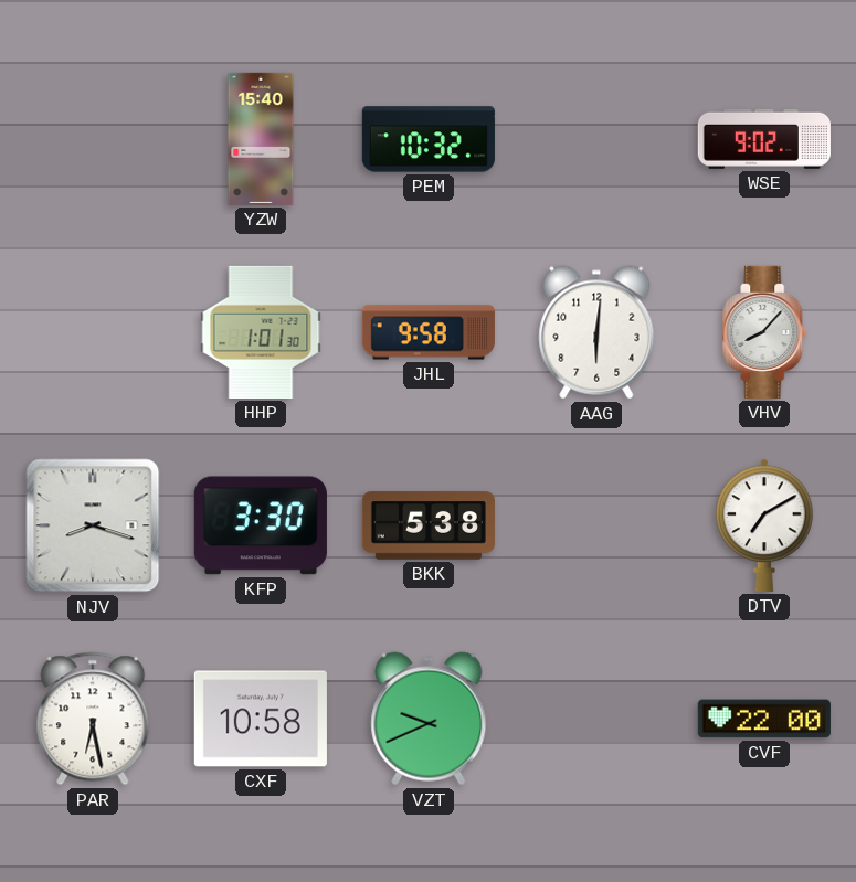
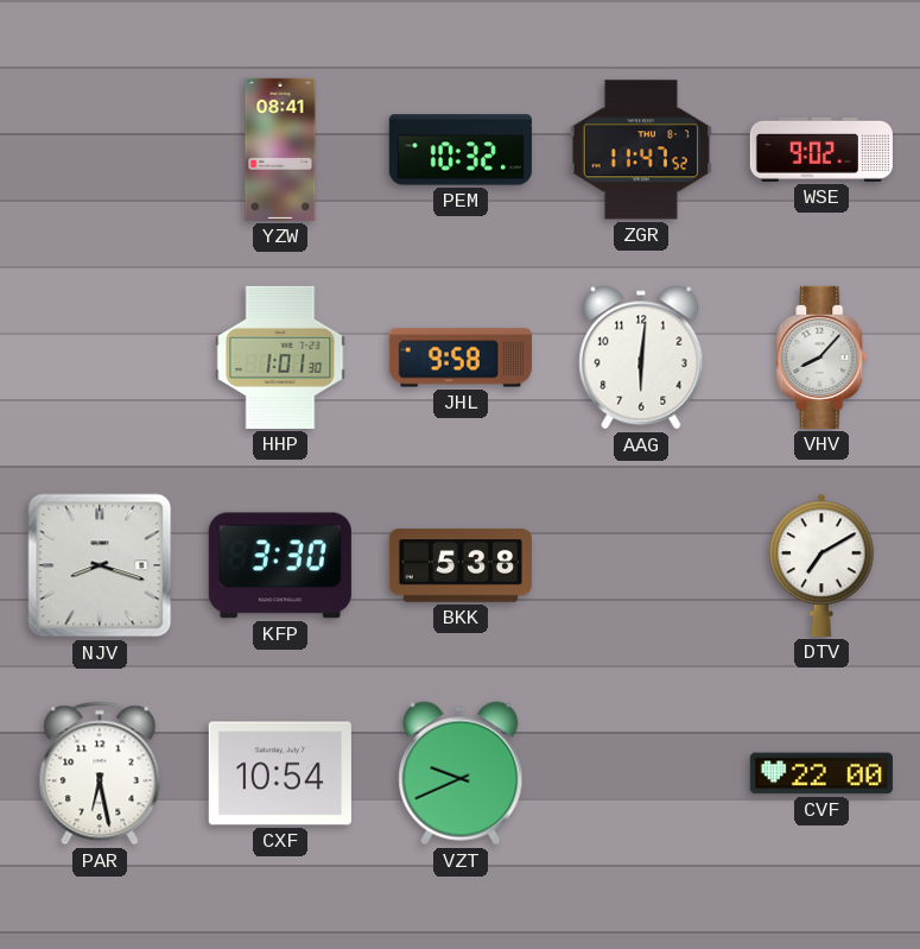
YZW: 15:40 -> 08:41 (280, 150)
ZGR: none -> 11:47 (641, 150)
CXF: 10:58 -> 10:54 (280, 773)
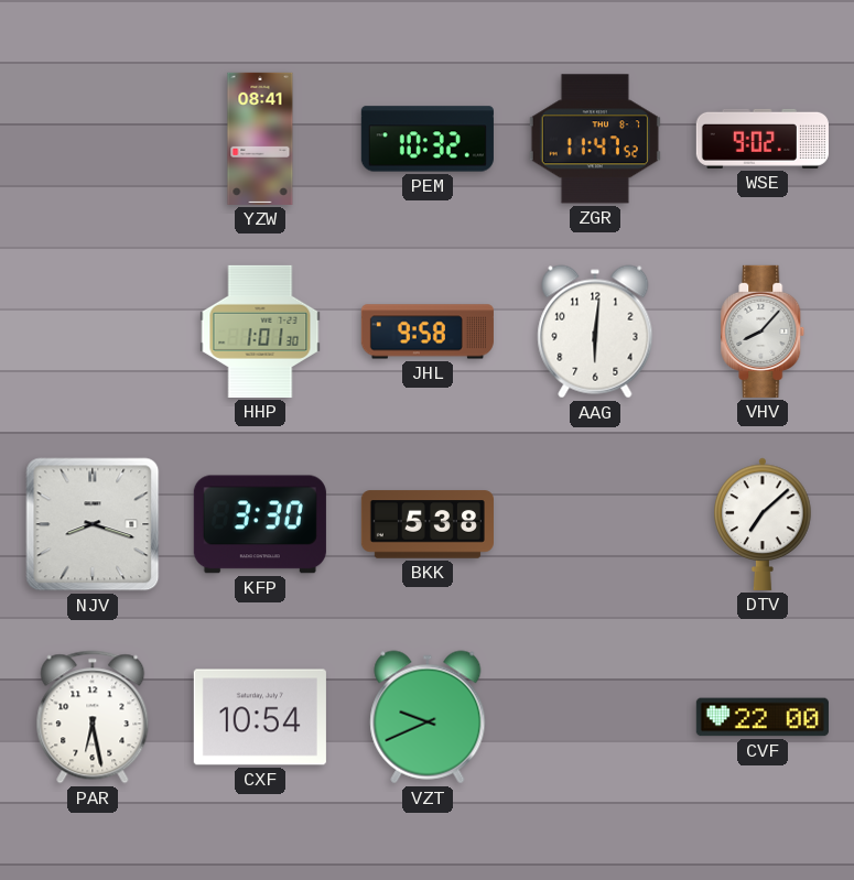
DTV: 7:10 -> 7:08 (763, 524)
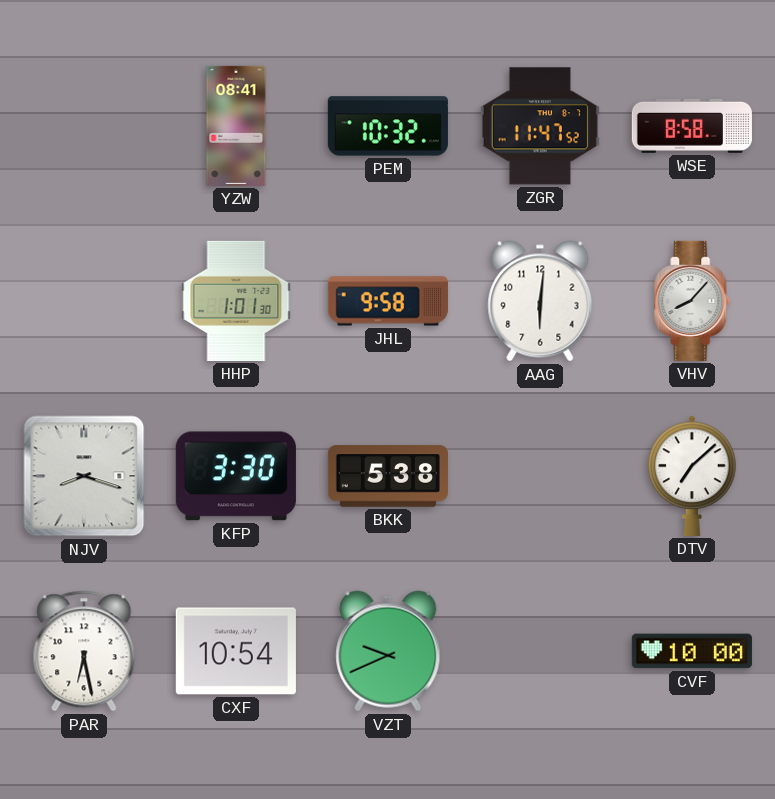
WSE: 9:02 -> 8:58 (692, 126)
CVF: 22:00 -> 10:00 (692, 651)
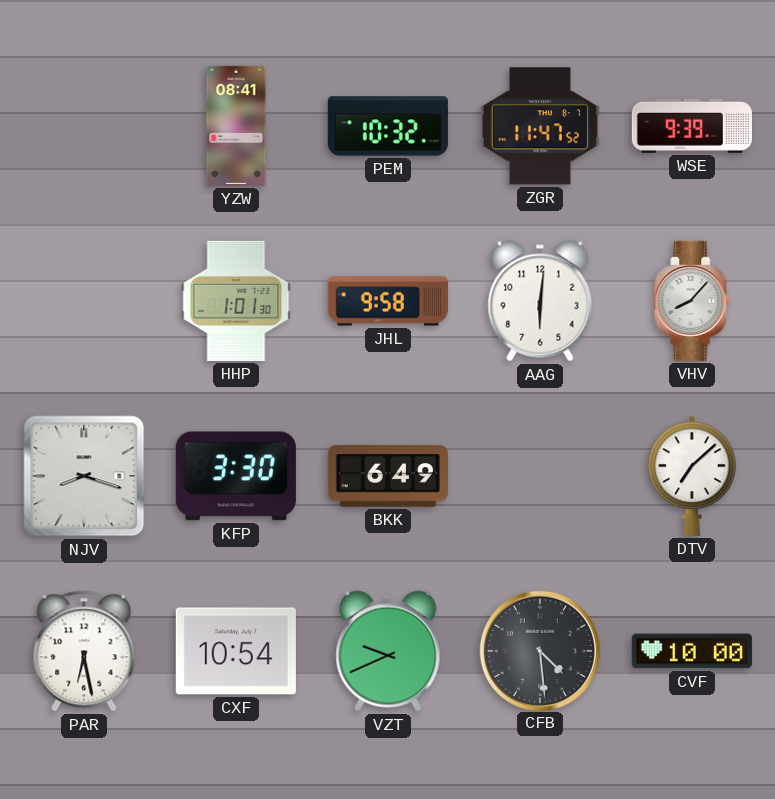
WSE: 8:58 -> 9:39 (692, 126)
BKK: 5:38 -> 6:49 (388, 476)
CFB: none -> 4:29 (539, 650)
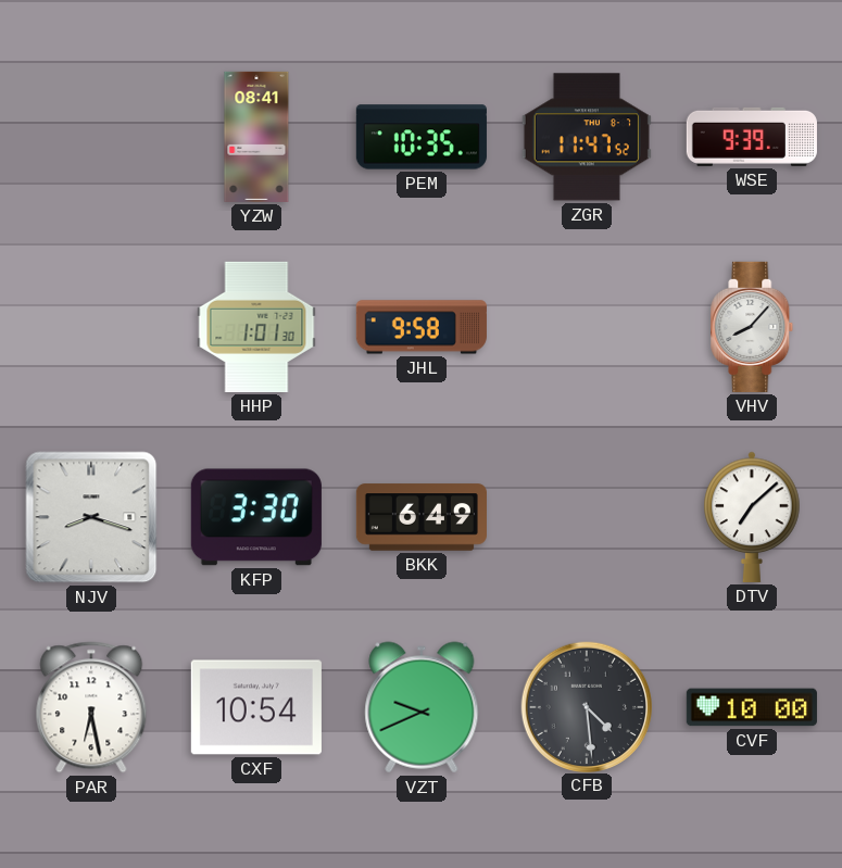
PEM: 10:32 -> 10:35 (422, 137)
AAG: 6:01 -> none (540, 301)
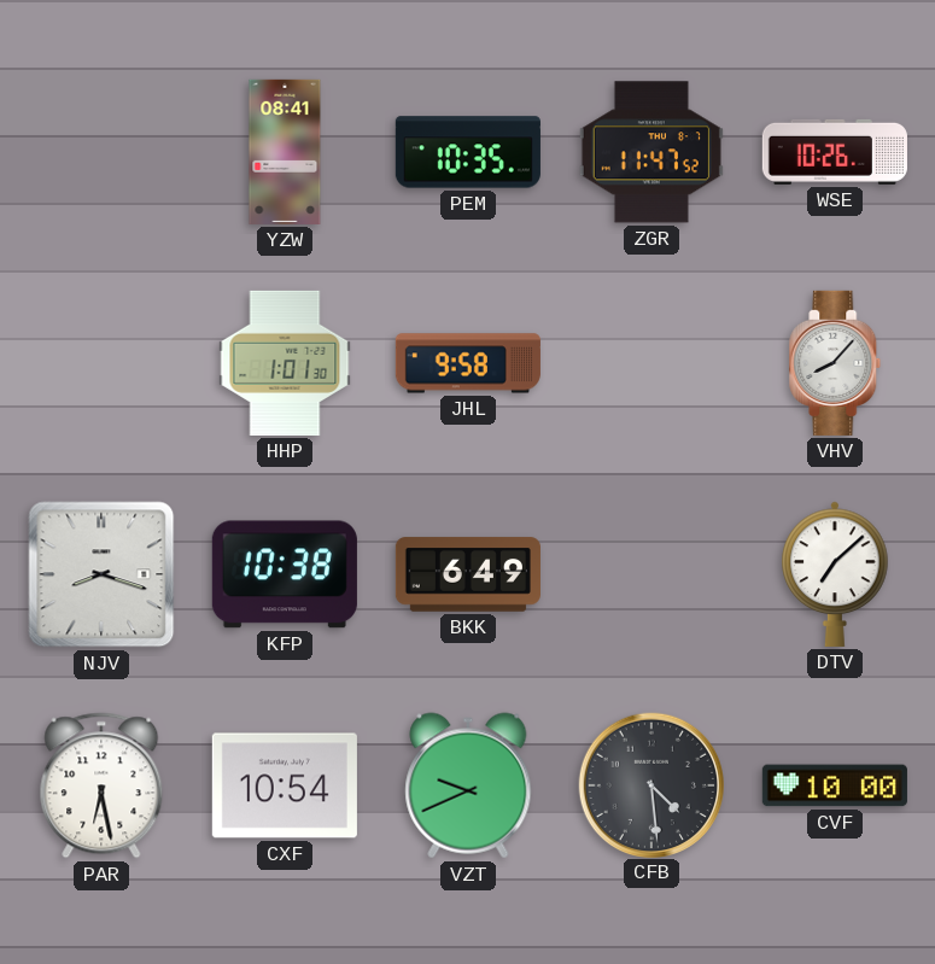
WSE: 9:39 -> 10:26 (835, 152)
KFP: 3:30 -> 10:38 (285, 574)
